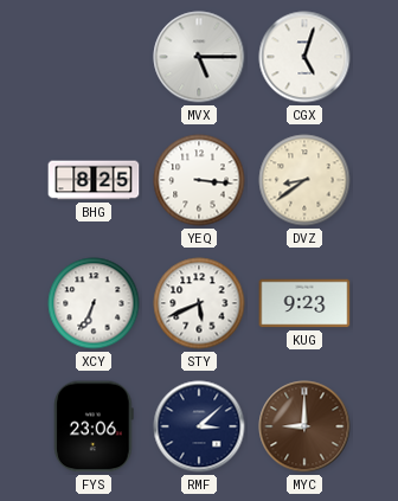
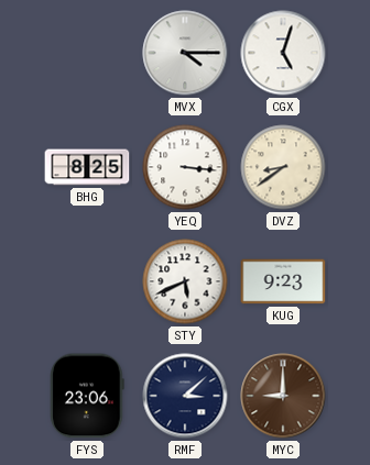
MVX: 5:15 -> 4:15 (185, 53)
XCY: 6:34 -> none (94, 303)
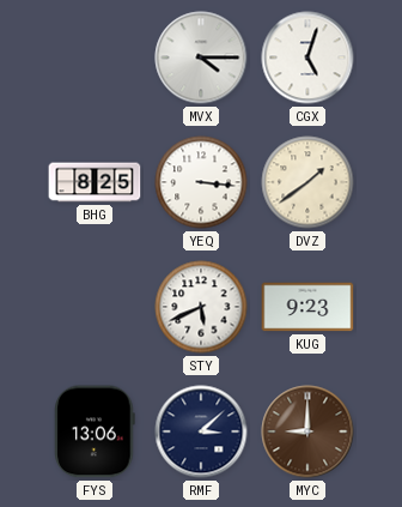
DVZ: 8:39 -> 1:39 (307, 182)
FYS: 23:06 -> 13:06 (95, 431)
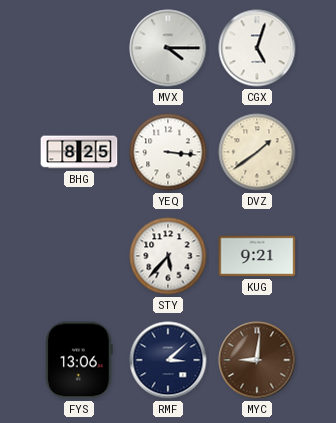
STY: 5:41 -> 5:37 (168, 256)
KUG: 9:23 -> 9:21 (257, 256)
MYC: 9:00 -> 9:01 (257, 360)
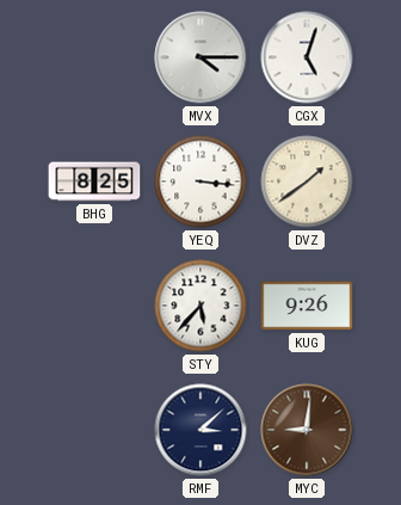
KUG: 9:21 -> 9:26 (307, 306)
FYS: 13:06 -> none (79, 360)
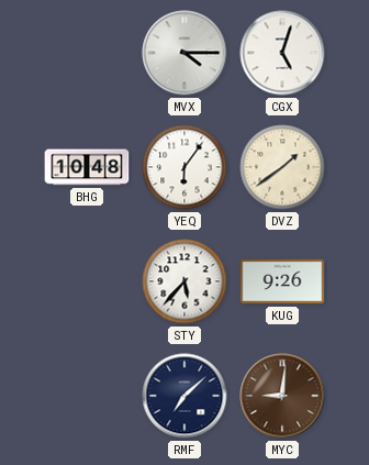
BHG: 8:25 -> 10:48 (87, 167)
YEQ: 3:16 -> 6:06 (185, 167)
RMF: 3:08 -> 7:08 (185, 396)
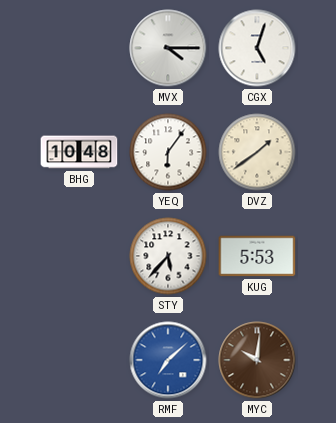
KUG: 9:26 -> 5:53 (257, 256)
RMF dial: navy -> blue (168, 360)
MYC: 9:01 -> 10:01 (257, 360)
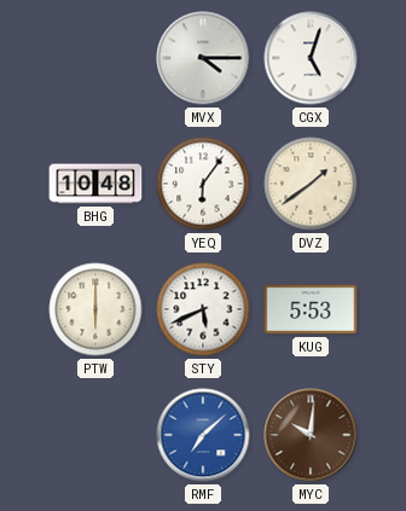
PTW: none -> 6:00 (95, 309)
STY: 5:37 -> 5:41 (203, 309)
